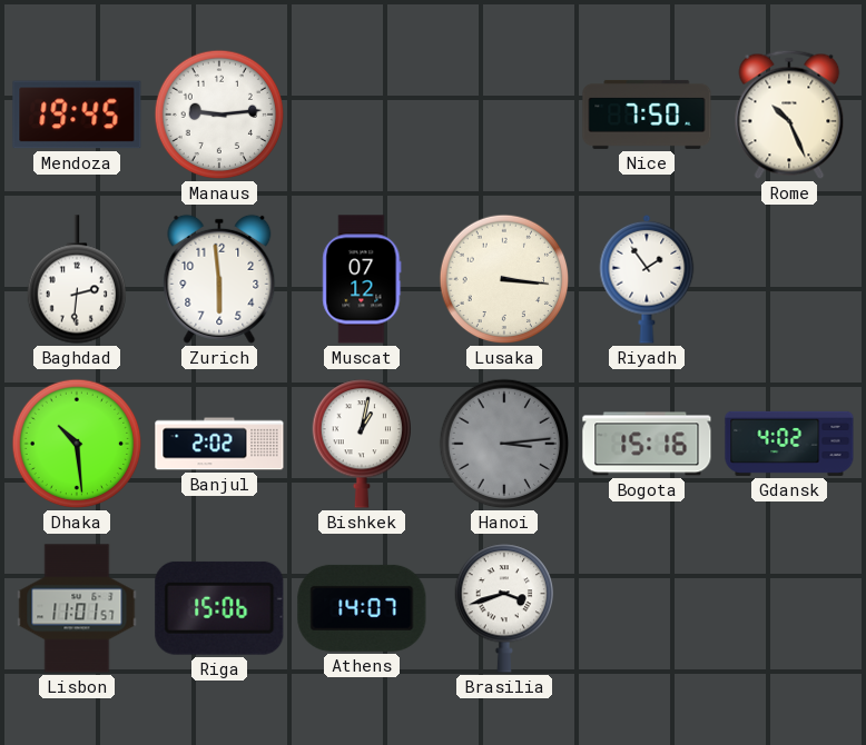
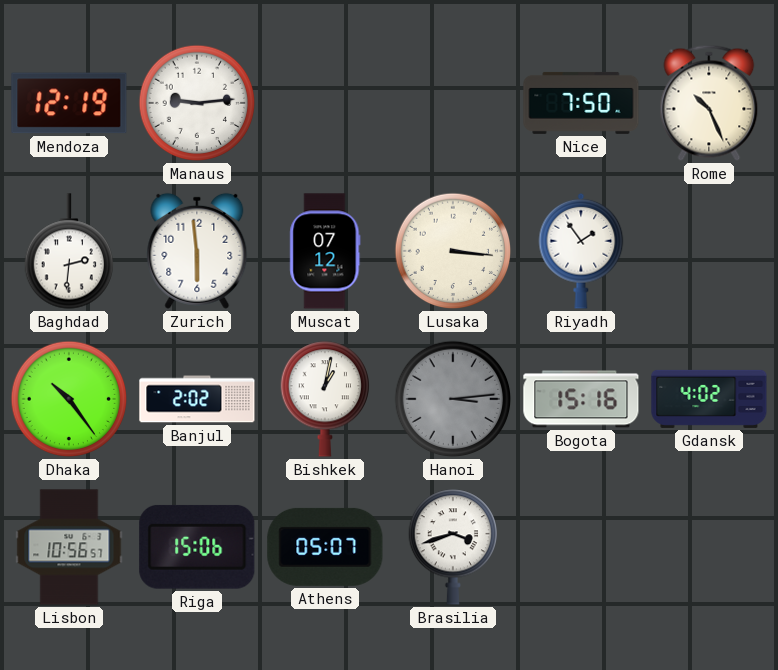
Mendoza: 19:45 -> 12:19 (69, 103)
Dhaka: 10:29 -> 10:24 (69, 399)
Lisbon: 11:01 -> 10:56 (69, 547)
Athens: 14:07 -> 05:07 (325, 547)
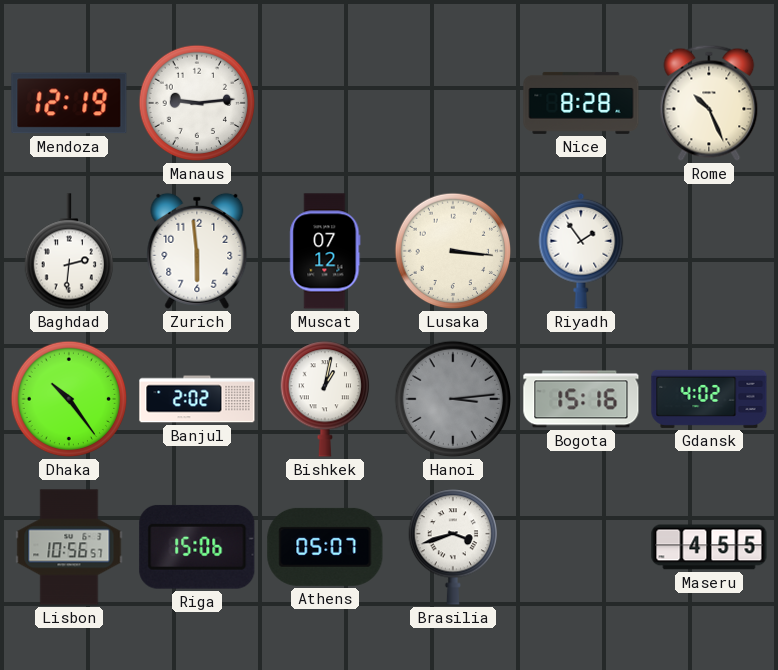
Nice: 7:50 -> 8:28 (581, 103)
Maseru: none -> 4:55 (709, 547)
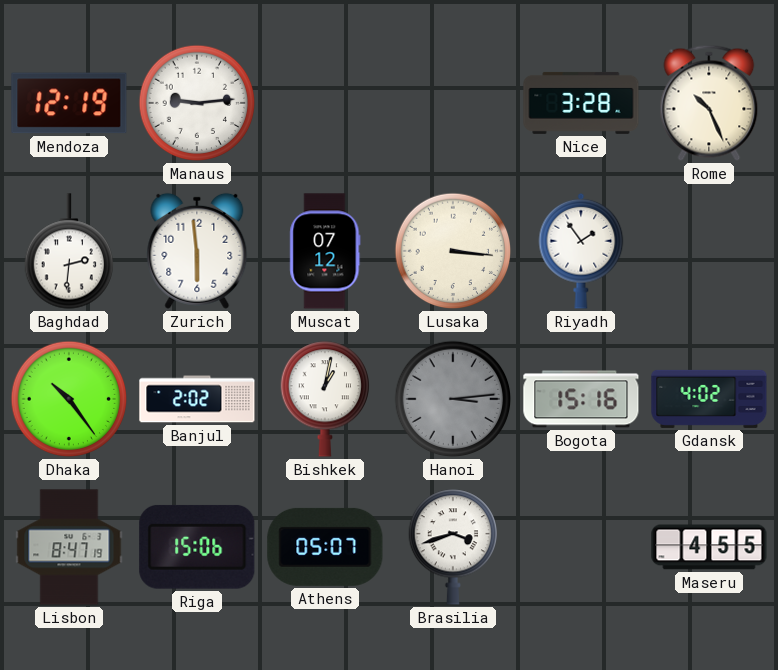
Nice: 8:28 -> 3:28 (581, 103)
Lisbon: 10:56 -> 8:47 (69, 547)
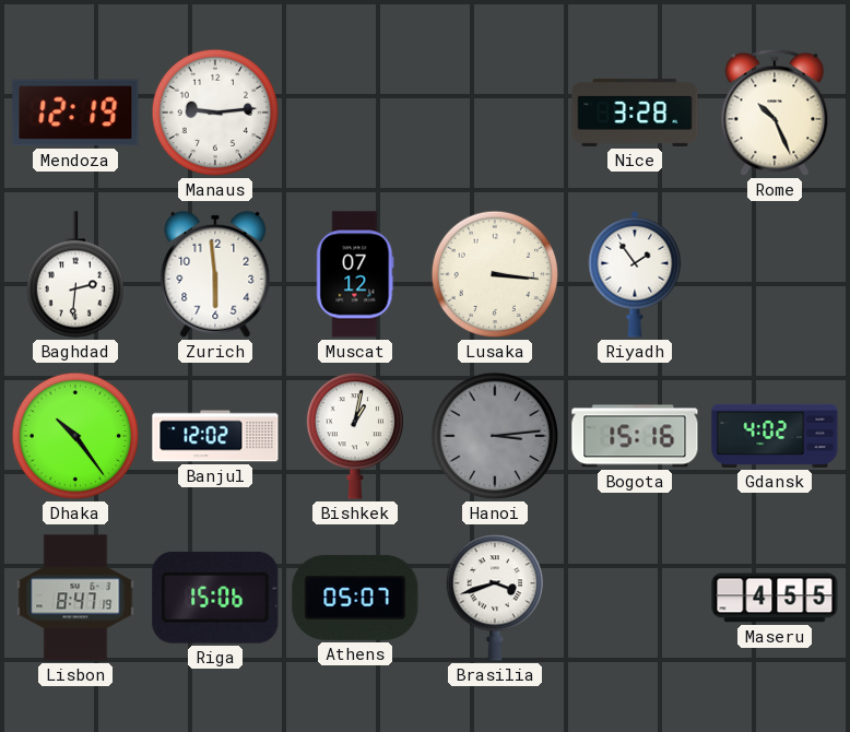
Banjul: 2:02 -> 12:02 (215, 436)
